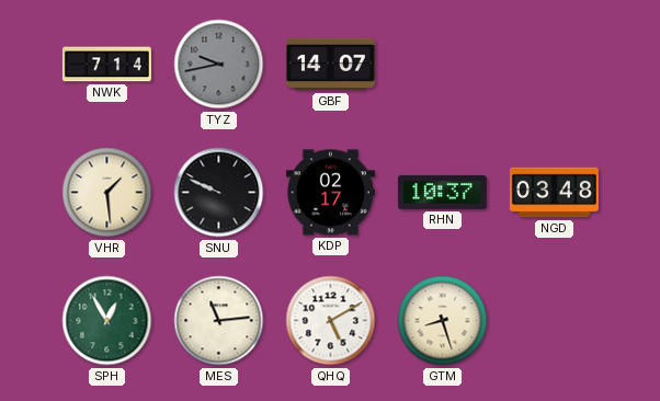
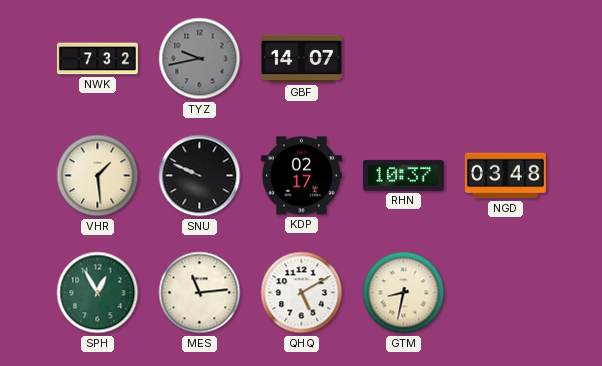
NWK: 7:14 -> 7:32 (97, 59)
GTM: 8:27 -> 8:32 (404, 293)
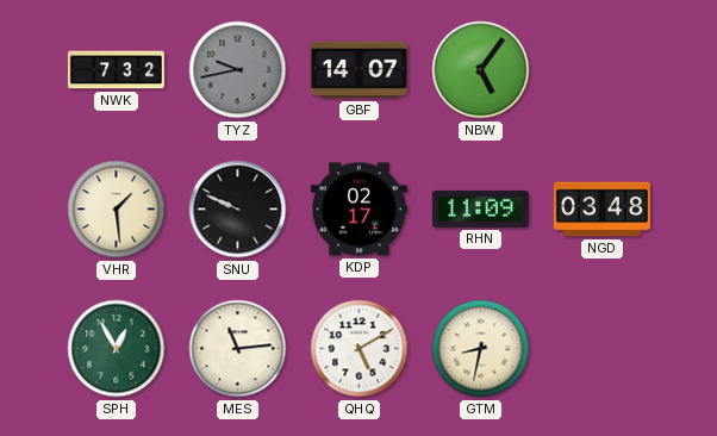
NBW: none -> 5:06 (481, 70)
RHN: 10:37 -> 11:09 (480, 208)
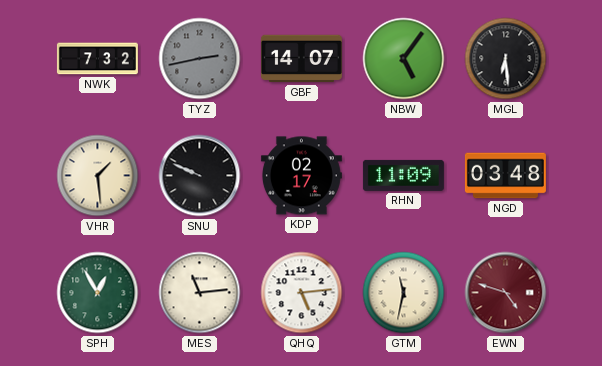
TYZ: 9:43 -> 2:43 (200, 59)
MGL: none -> 6:29 (506, 59)
QHQ: 5:10 -> 5:14 (302, 293)
GTM: 8:32 -> 11:32 (404, 293)
EWN: none -> 4:48 (506, 293)
